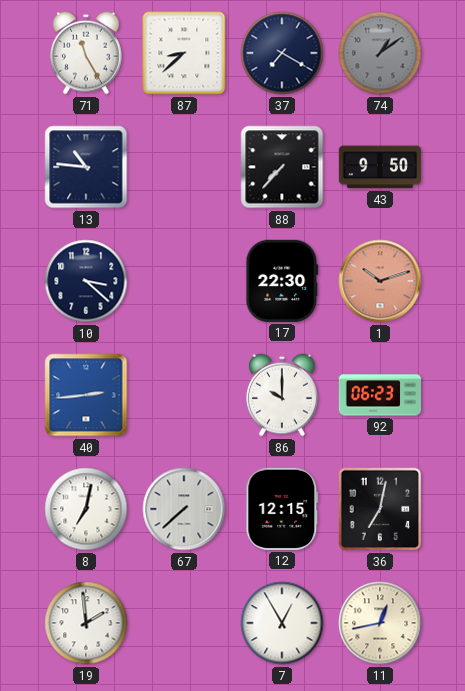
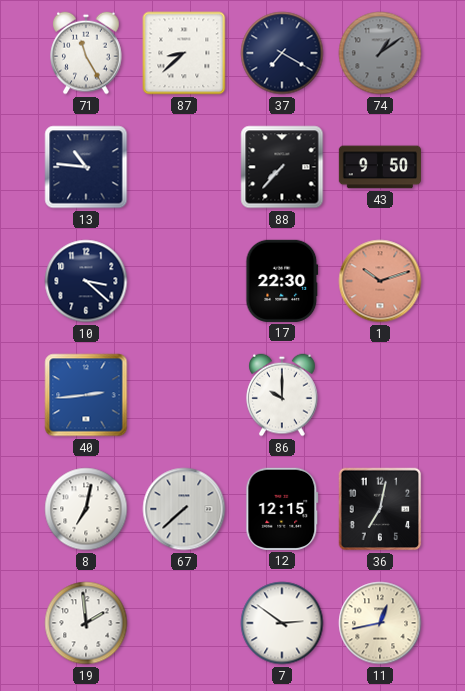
92: 06:23 -> none (379, 395)
7: 12:55 -> 2:51 (282, 623)
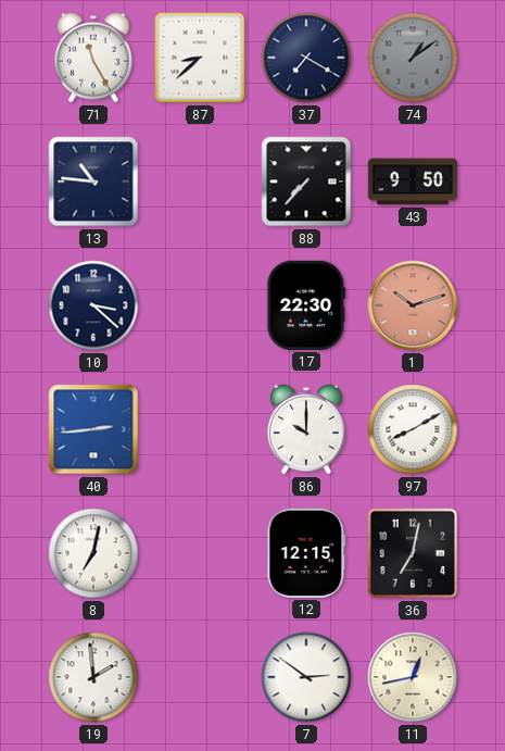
97: none -> 8:10 (413, 429)
67: 7:38 -> none (184, 509)
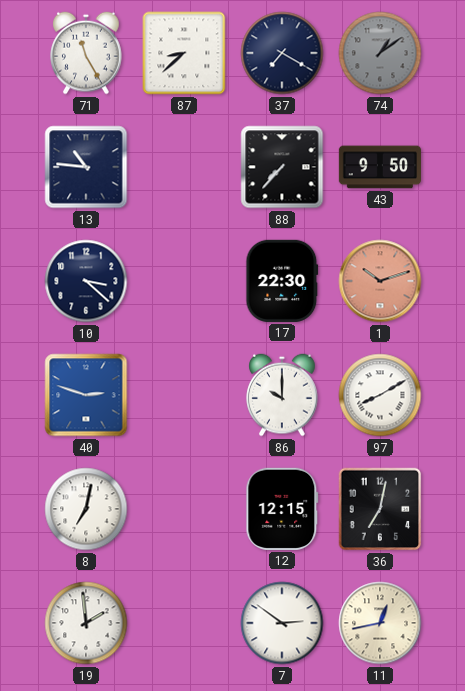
40: 2:44 -> 2:48 (86, 395)
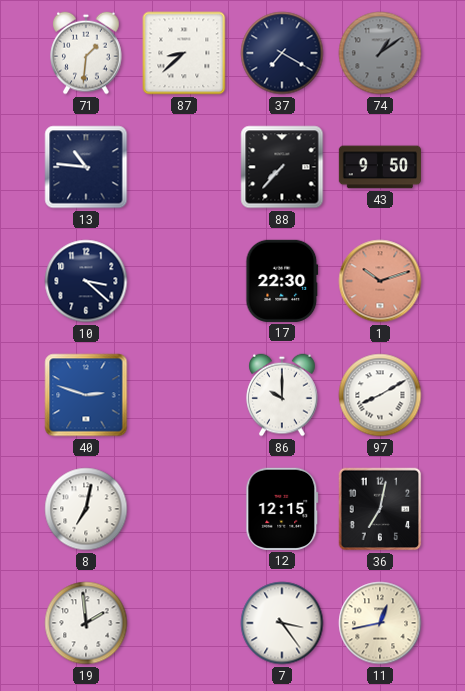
71: 11:25 -> 1:31 (86, 53)
7: 2:51 -> 3:24 (282, 623)
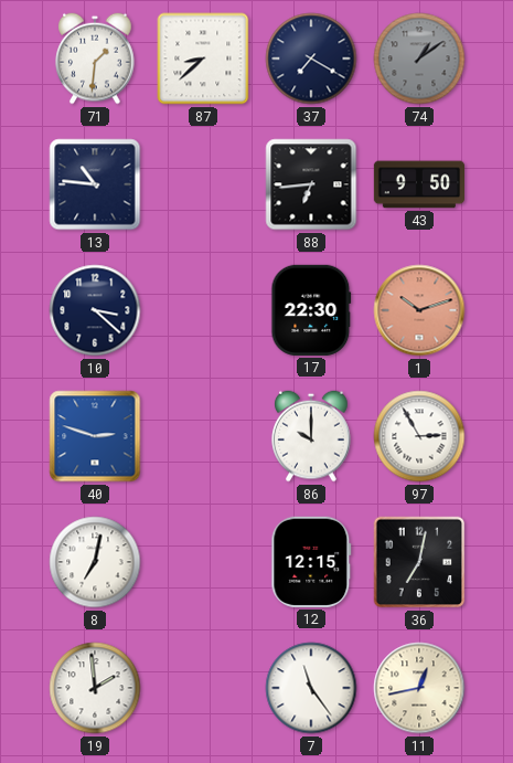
88: 7:37 -> 6:44 (311, 184)
97: 8:10 -> 2:55 (419, 436)
7: 3:24 -> 11:24 (311, 688)
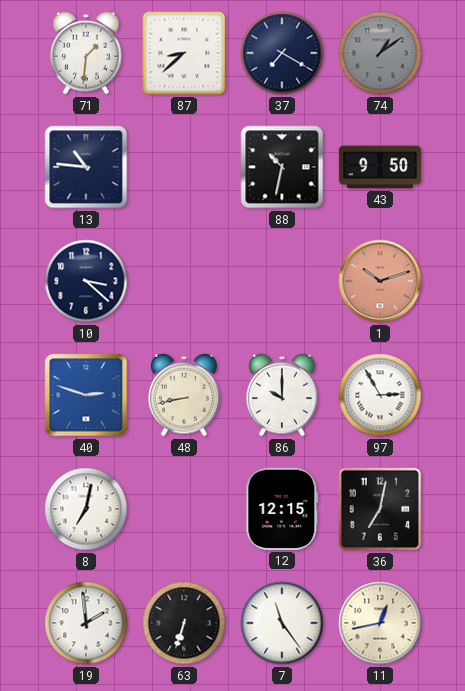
88: 6:44 -> 10:32 (282, 167)
17: 22:30 -> none (311, 310)
48: none -> 8:43 (184, 395)
63: none -> 6:33 (184, 623)
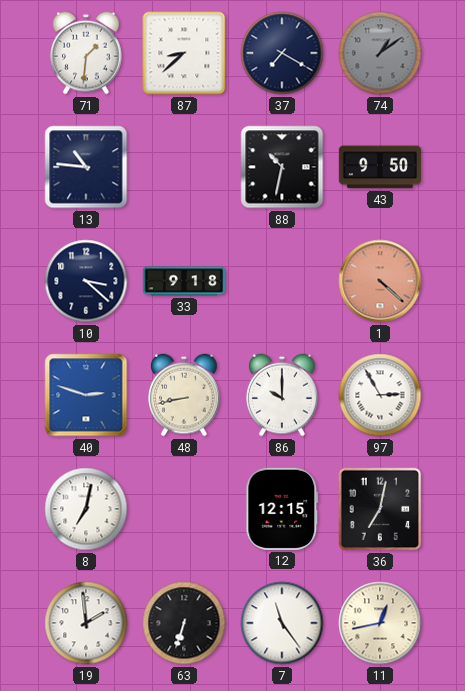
33: none -> 9:18 (184, 281)
1: 10:12 -> 4:22 (380, 281)
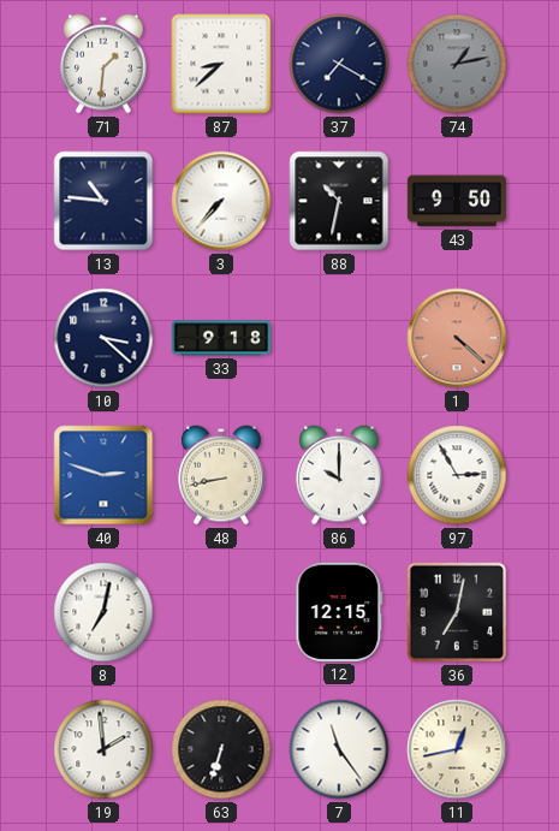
74: 1:09 -> 1:13 (457, 64)
3: none -> 7:37 (221, 201)
